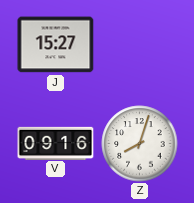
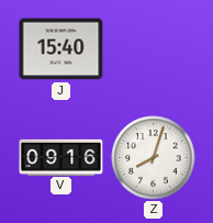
J: 15:27 -> 15:40 (61, 49)
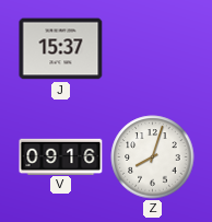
J: 15:40 -> 15:37 (61, 49)
